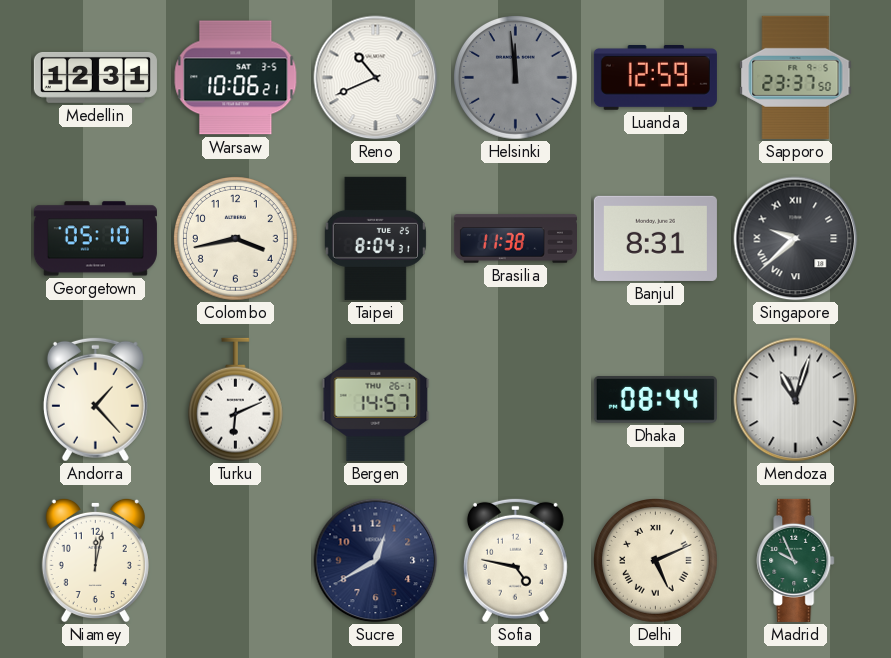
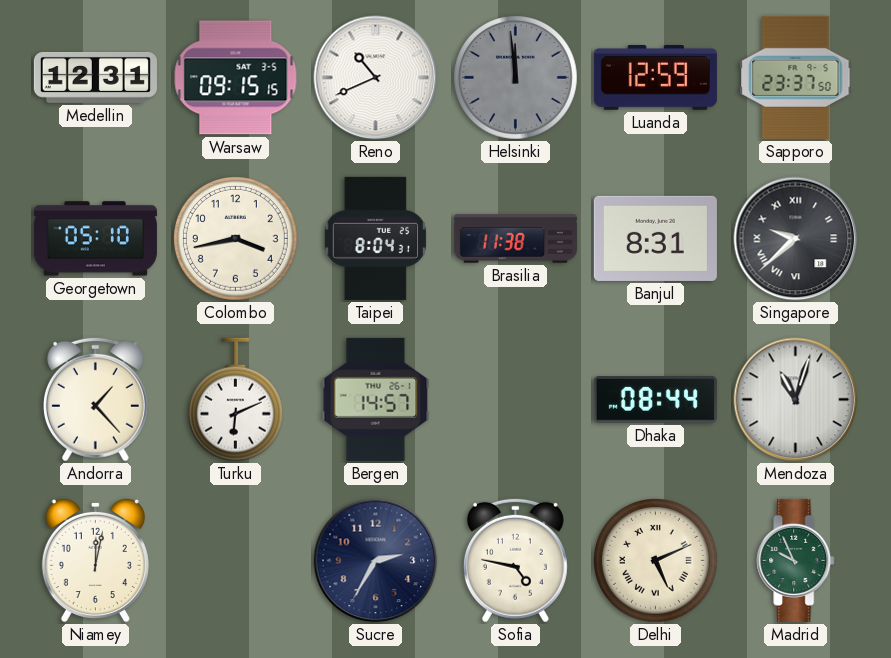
Warsaw: 10:06 -> 09:15 (236, 78)
Sucre: 12:40 -> 2:35 (376, 561)
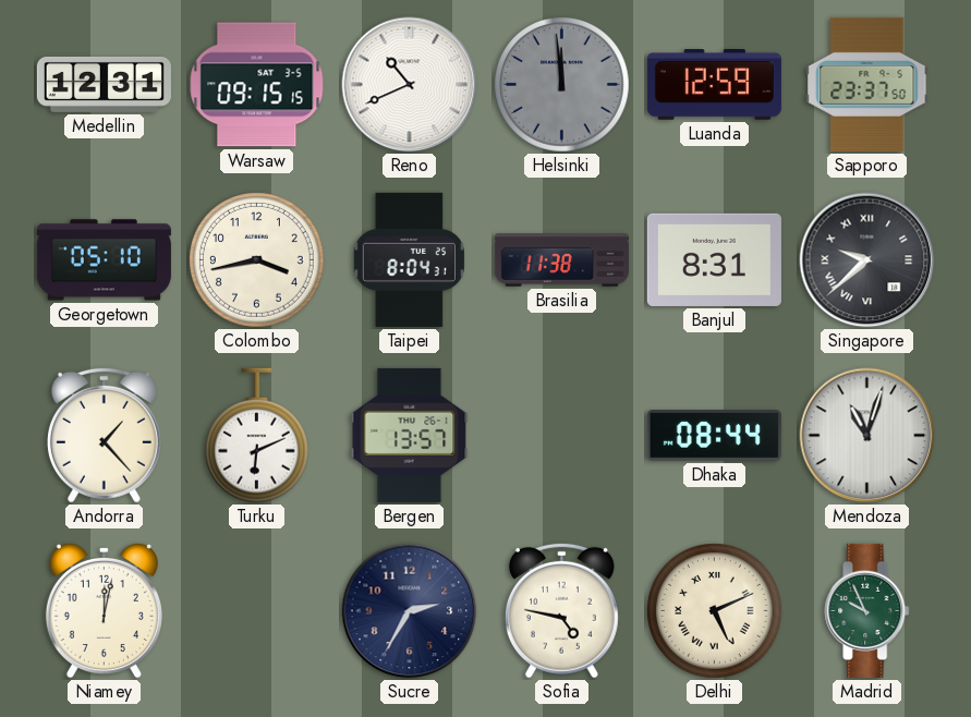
Bergen: 14:57 -> 13:57 (410, 435)
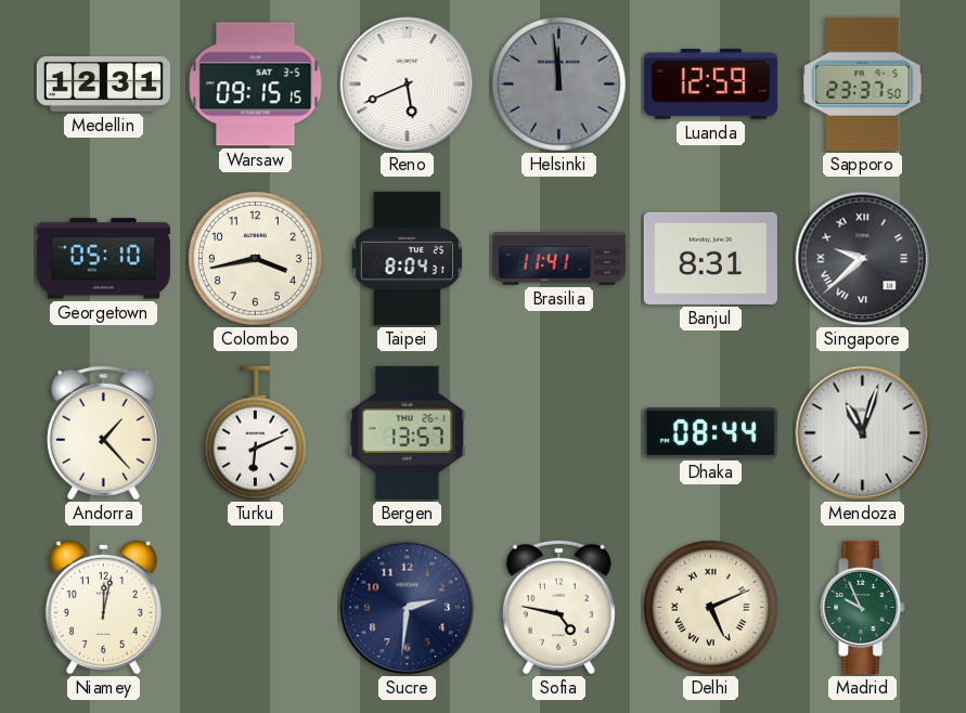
Reno: 10:41 -> 5:41 (408, 85)
Brasilia: 11:38 -> 11:41 (558, 259)
Sucre: 2:35 -> 2:31 (408, 608)
